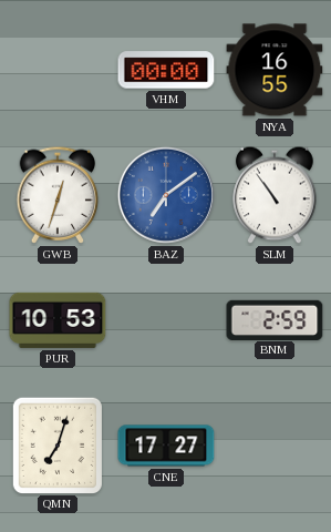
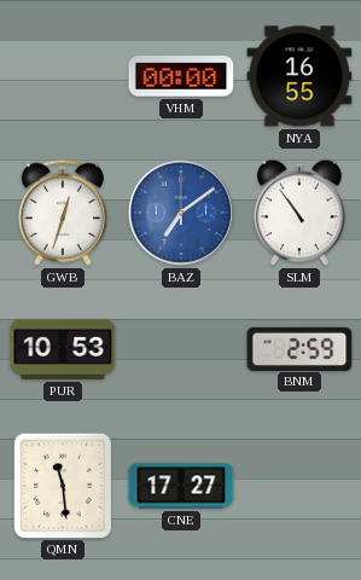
QMN: 7:03 -> 11:29 (62, 485)
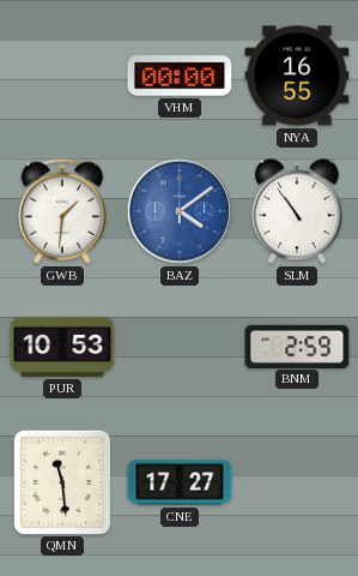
GWB: 12:33 -> 1:31 (62, 211)
BAZ: 7:09 -> 4:09 (180, 211)
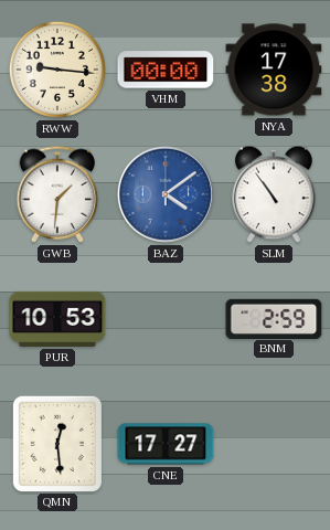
RWW: none -> 9:16 (57, 70)
NYA: 16:55 -> 17:38 (274, 70)
QMN: 11:29 -> 12:29 (56, 443)
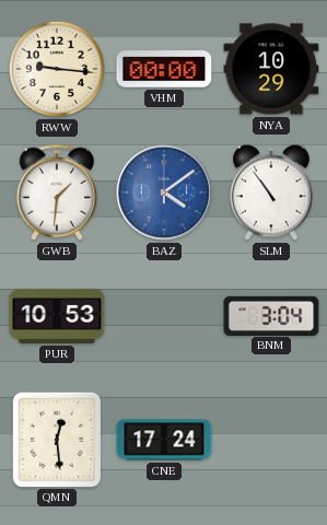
NYA: 17:38 -> 10:29 (271, 69)
BNM: 2:59 -> 3:04 (271, 315)
CNE: 17:27 -> 17:24 (164, 440)
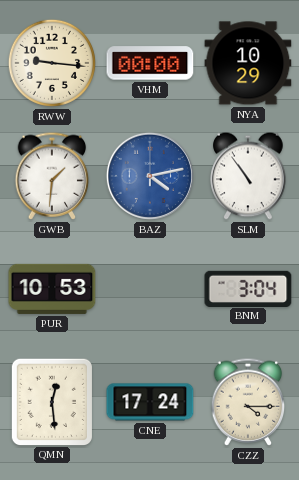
BAZ: 4:09 -> 4:13 (150, 176)
CZZ: none -> 4:15 (248, 402)
